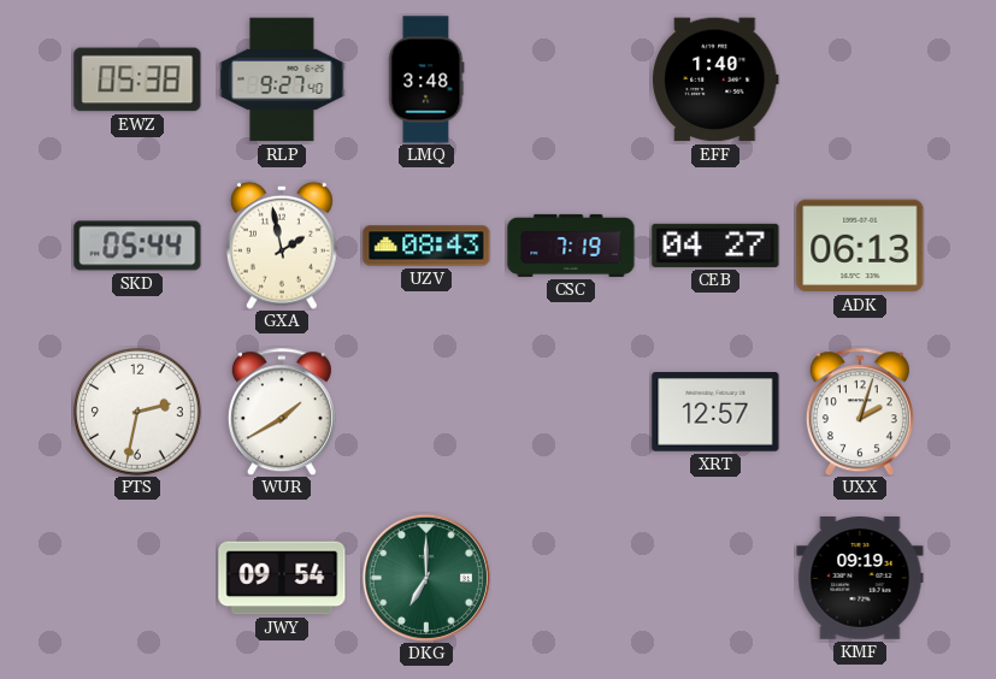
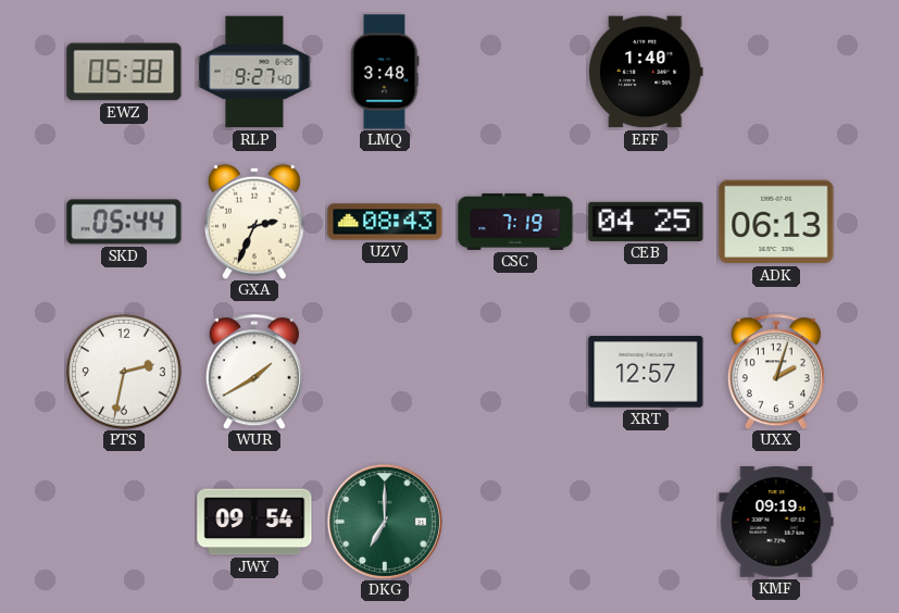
GXA: 1:58 -> 2:34 (254, 222)
CEB: 04:27 -> 04:25 (646, 222)
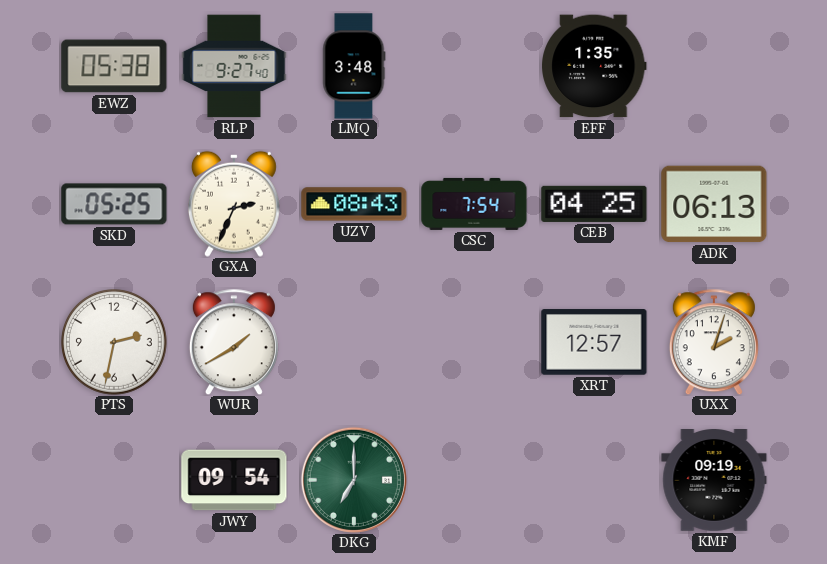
EFF: 1:40 -> 1:35 (595, 66)
SKD: 05:44 -> 05:25 (114, 204)
CSC: 7:19 -> 7:54 (474, 204)
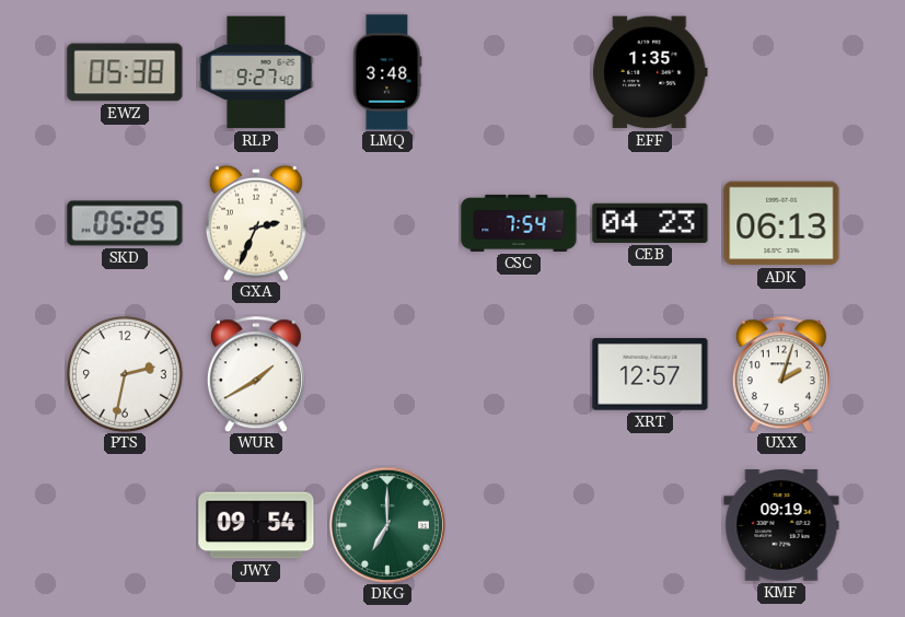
UZV: 08:43 -> none (354, 204)
CEB: 04:25 -> 04:23 (650, 223)
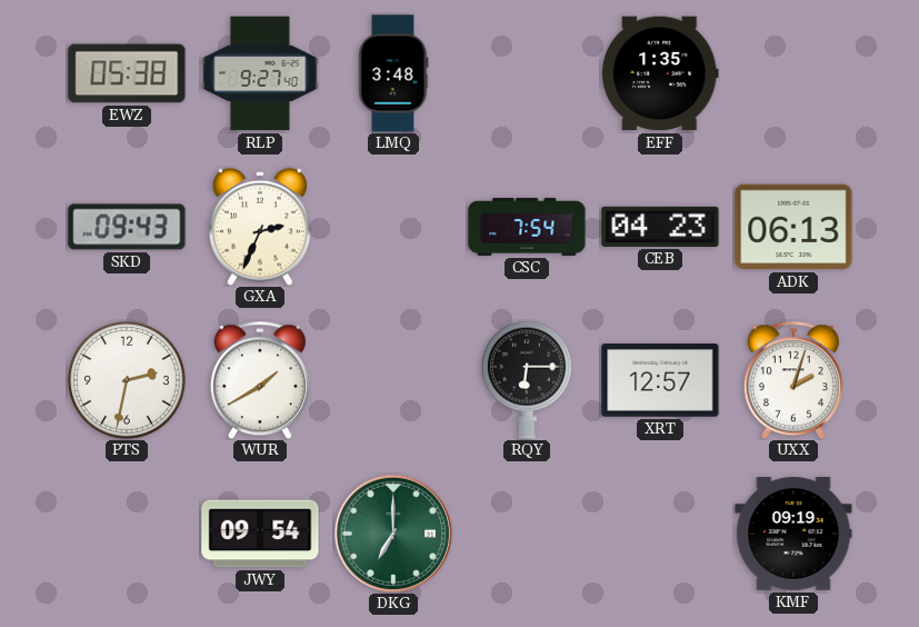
SKD: 05:25 -> 09:43 (127, 227)
RQY: none -> 6:15 (527, 380)
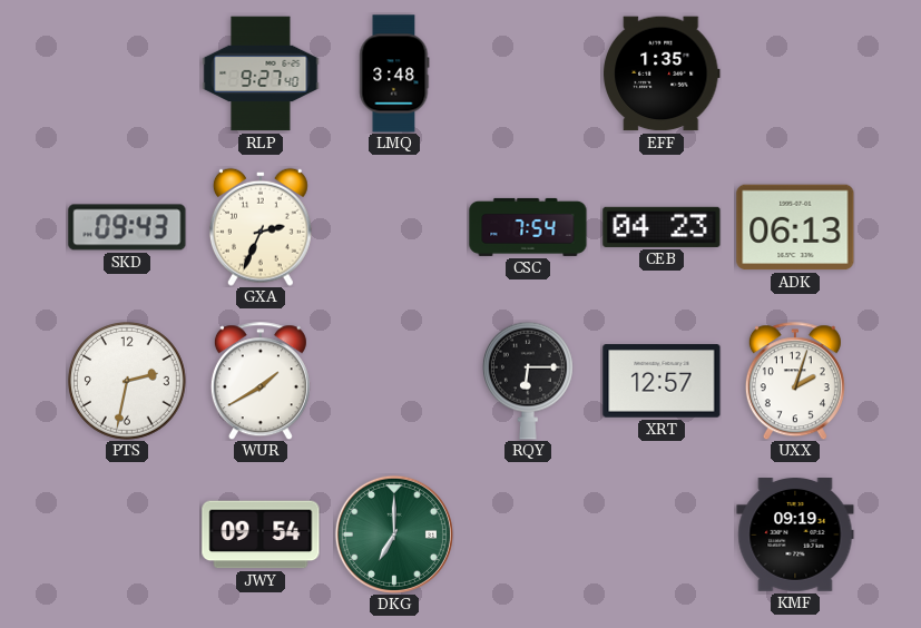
EWZ: 05:38 -> none (127, 73)
